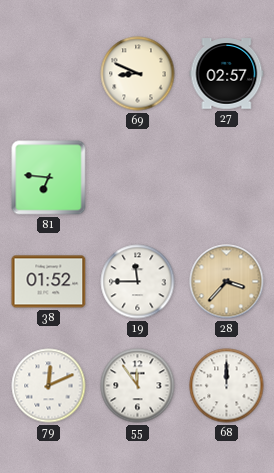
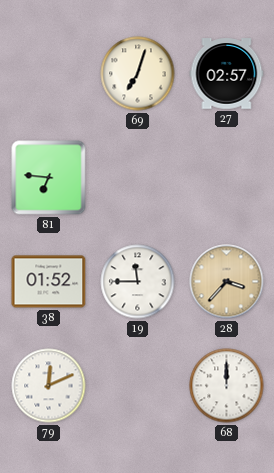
69: 8:49 -> 7:03 (138, 74)
55: 11:54 -> none (138, 386)
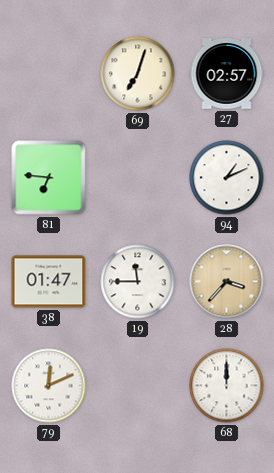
94: none -> 1:11 (227, 178)
38: 01:52 -> 01:47 (49, 282)
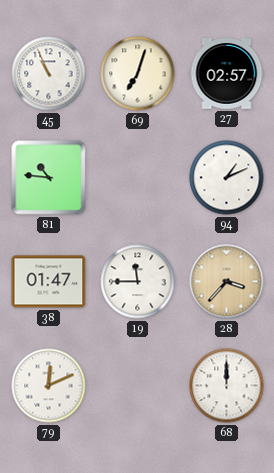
45: none -> 10:56 (49, 74)
81: 6:46 -> 10:46 (49, 178)
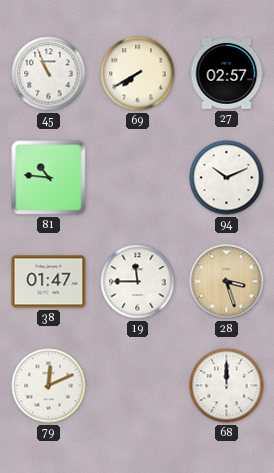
69: 7:03 -> 7:40 (138, 74)
94: 1:11 -> 10:11 (227, 178)
28: 3:37 -> 3:27 (227, 282)
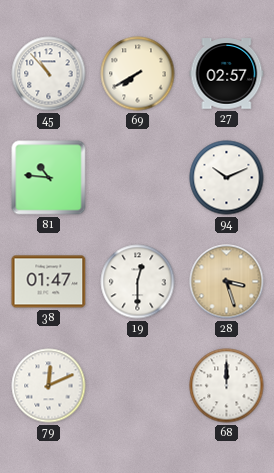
45: 10:56 -> 10:53 (49, 74)
19: 11:45 -> 12:30 (138, 282)
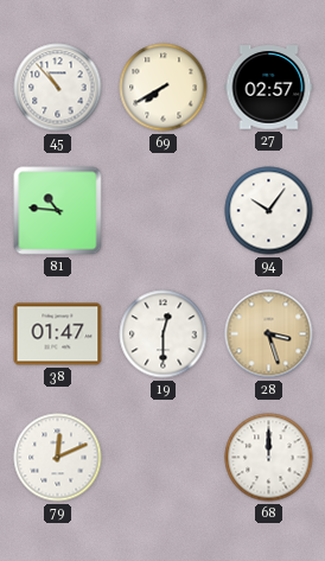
94: 10:11 -> 10:06 (269, 211)
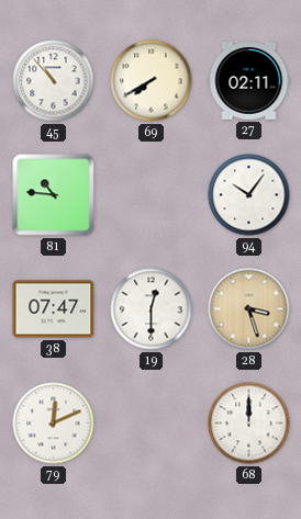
27: 02:57 -> 02:11 (249, 81)
38: 01:47 -> 07:47 (54, 309)
